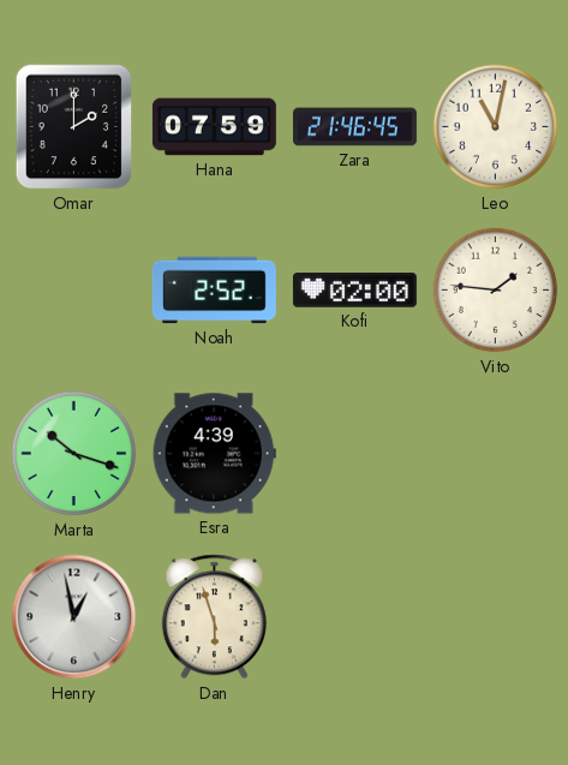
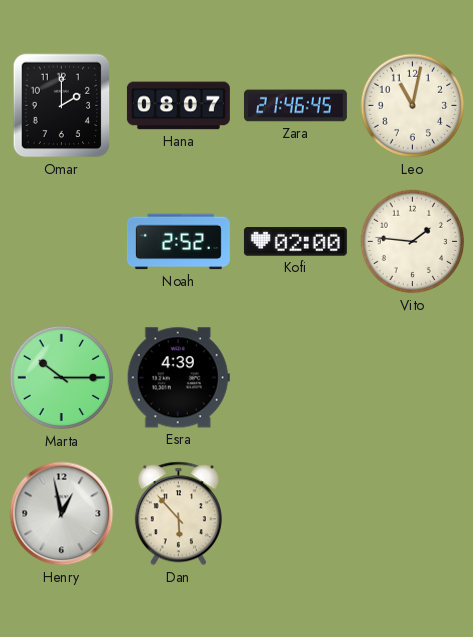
Hana: 07:59 -> 08:07 (178, 106)
Marta: 10:18 -> 10:15 (62, 378)
Dan: 5:57 -> 5:53 (178, 514)
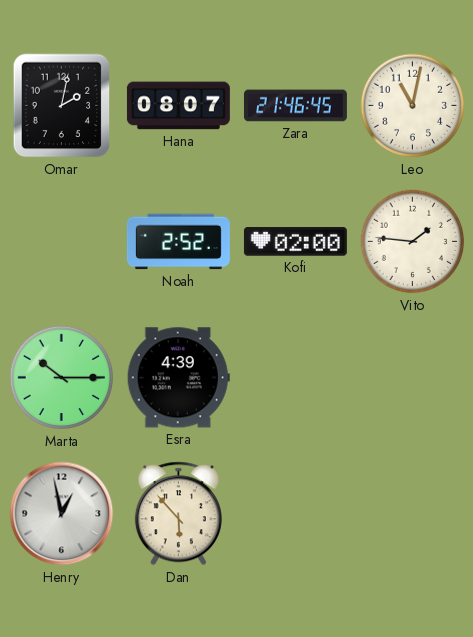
Omar: 2:00 -> 2:02 (62, 106)
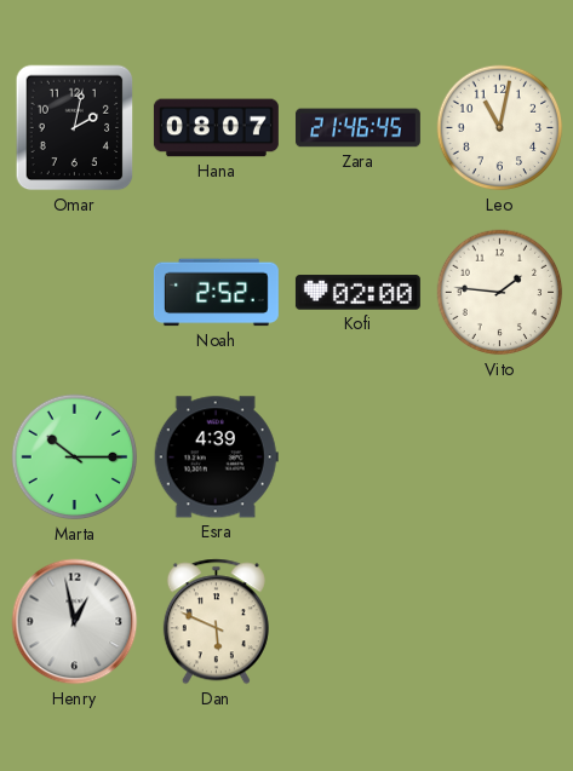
Dan: 5:53 -> 5:49 (216, 622)
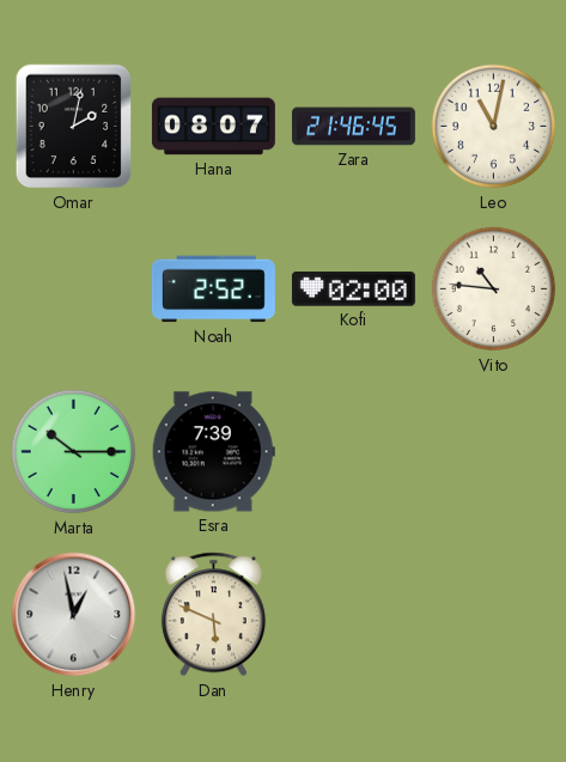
Vito: 1:46 -> 10:46 (494, 289)
Esra: 4:39 -> 7:39 (213, 452)
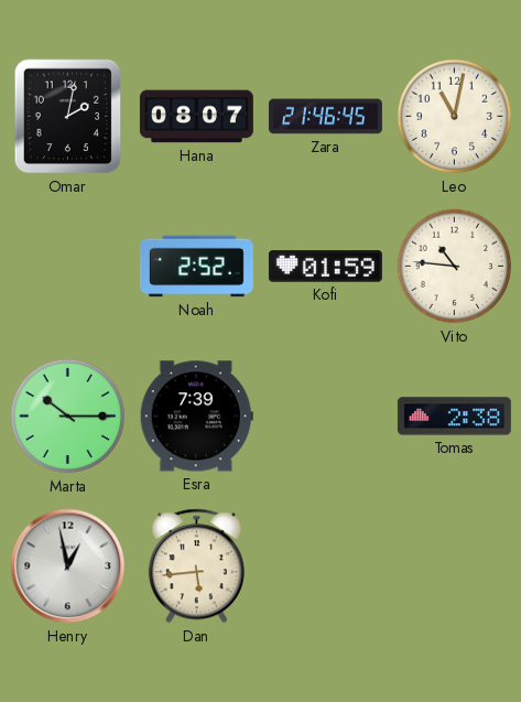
Kofi: 02:00 -> 01:59 (325, 267)
Tomas: none -> 2:38 (454, 417)
Dan: 5:49 -> 5:44 (196, 566)
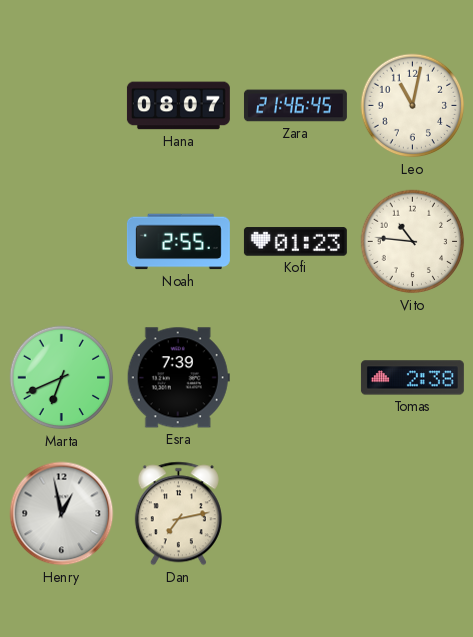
Omar: 2:02 -> none (68, 117)
Noah: 2:52 -> 2:55 (178, 242)
Kofi: 01:59 -> 01:23 (295, 242)
Marta: 10:15 -> 6:41 (62, 378)
Dan: 5:44 -> 7:13 (178, 514)
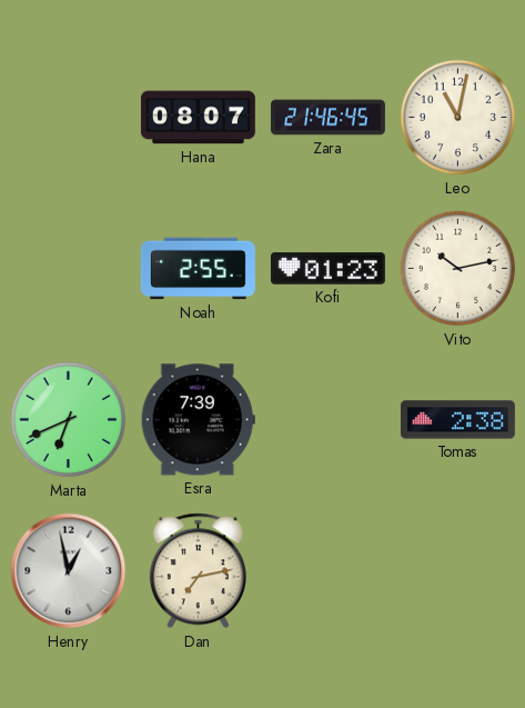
Vito: 10:46 -> 10:13 (458, 269)
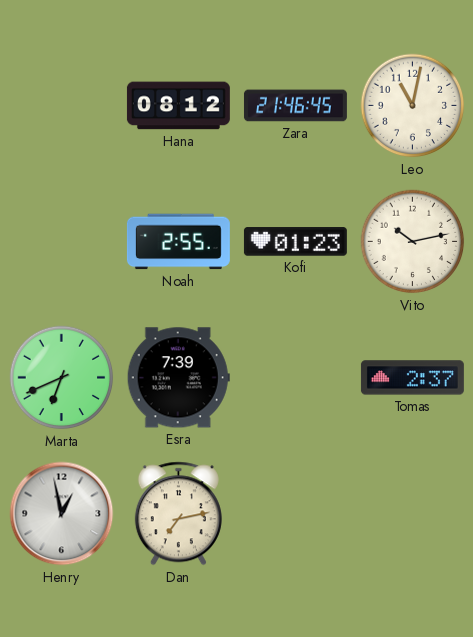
Hana: 08:07 -> 08:12 (178, 106)
Tomas: 2:38 -> 2:37 (412, 378)
